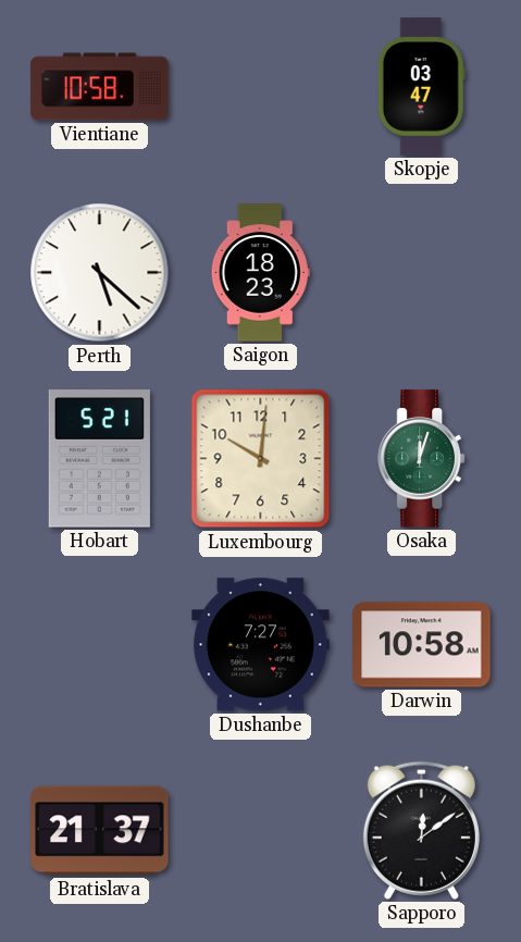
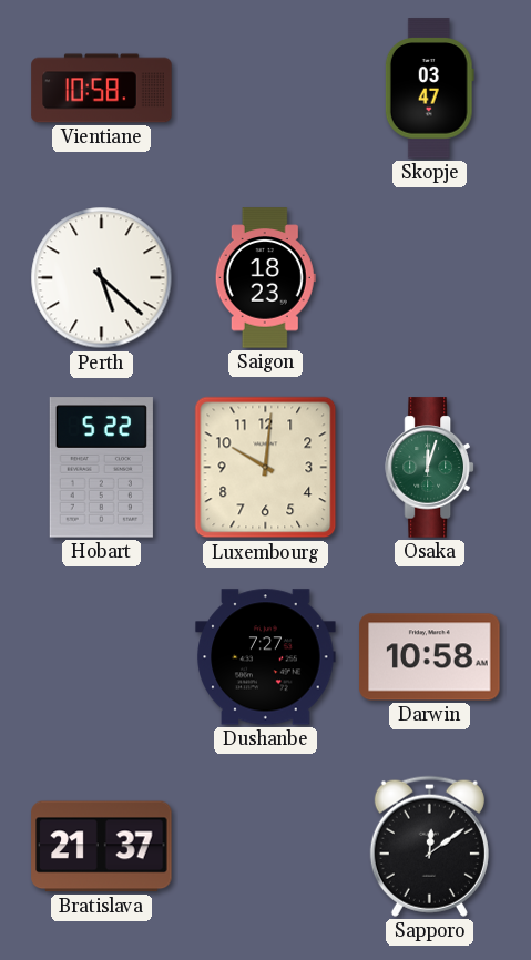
Hobart: 5:21 -> 5:22 (101, 468)
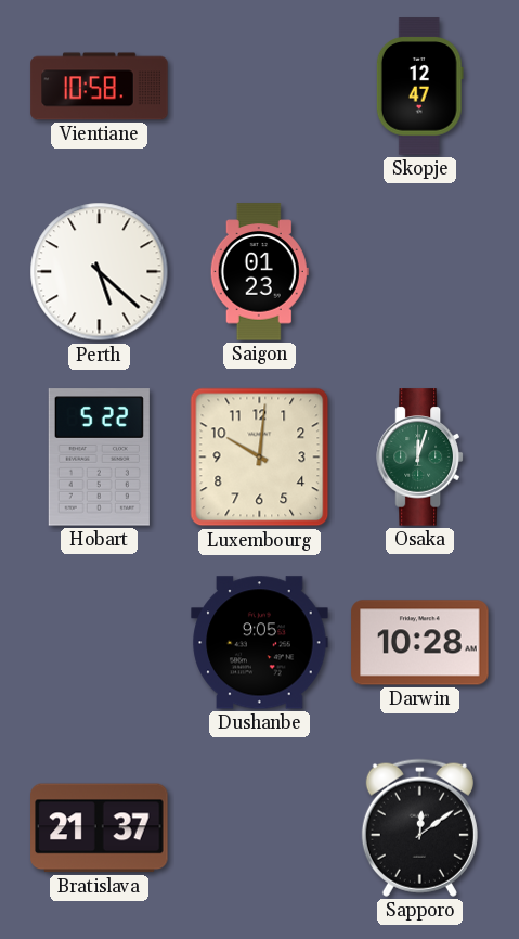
Skopje: 03:47 -> 12:47 (419, 87)
Saigon: 18:23 -> 01:23 (259, 272)
Dushanbe: 7:27 -> 9:05 (260, 643)
Darwin: 10:58 -> 10:28 (420, 643)
